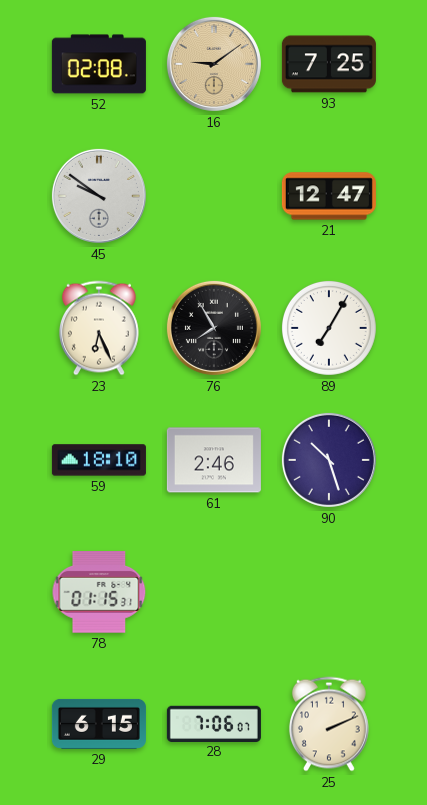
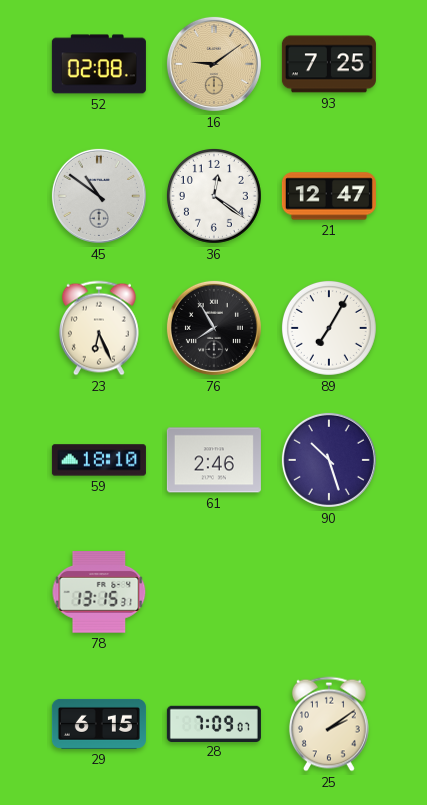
45: 9:51 -> 10:51 (99, 196)
36: none -> 12:21 (214, 196)
78: 01:15 -> 13:15 (99, 593)
28: 7:06 -> 7:09 (214, 723)
25: 2:11 -> 2:09 (329, 724)
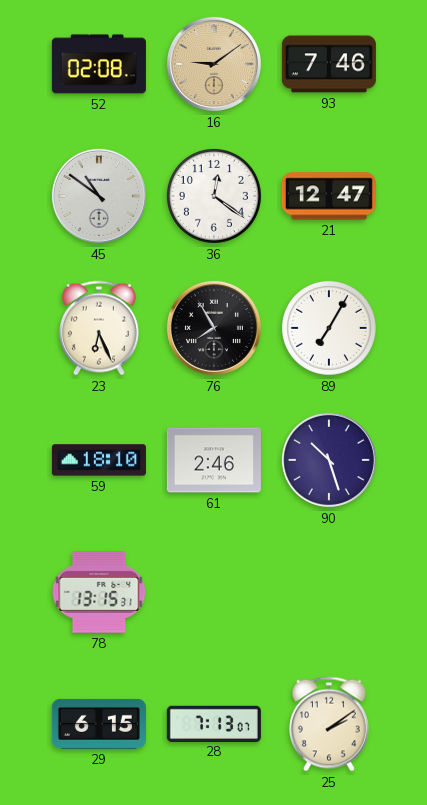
93: 7:25 -> 7:46 (329, 64)
28: 7:09 -> 7:13 (214, 723)
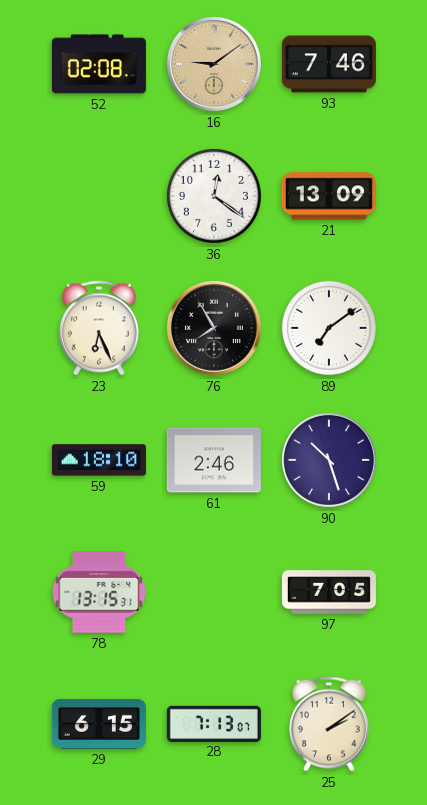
45: 10:51 -> none (99, 196)
21: 12:47 -> 13:09 (329, 196)
89: 7:05 -> 7:09 (329, 328)
97: none -> 7:05 (329, 592)
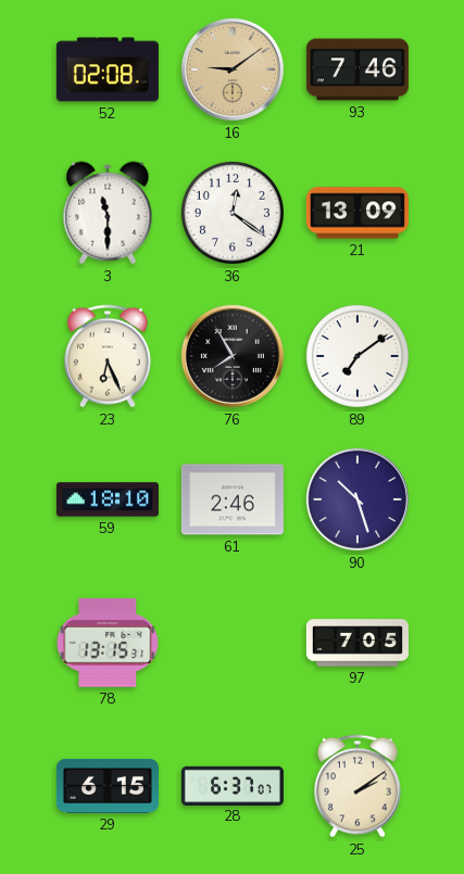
3: none -> 11:30 (108, 213)
28: 7:13 -> 6:37 (233, 785)
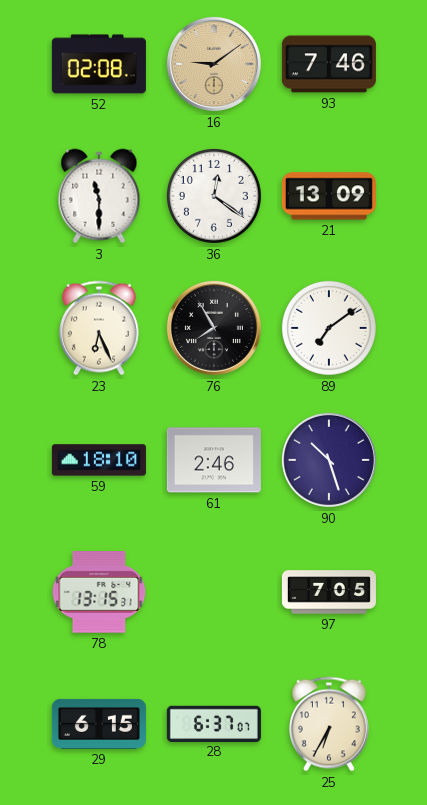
25: 2:09 -> 6:35 (329, 724)
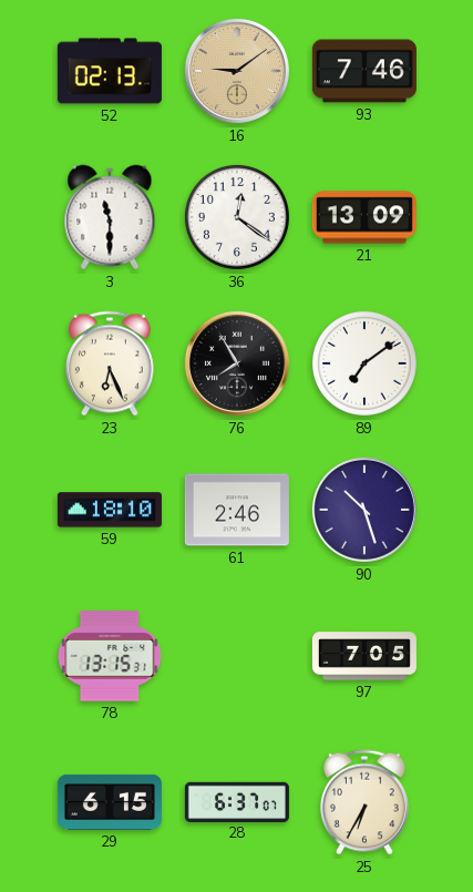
52: 02:08 -> 02:13 (110, 71)
